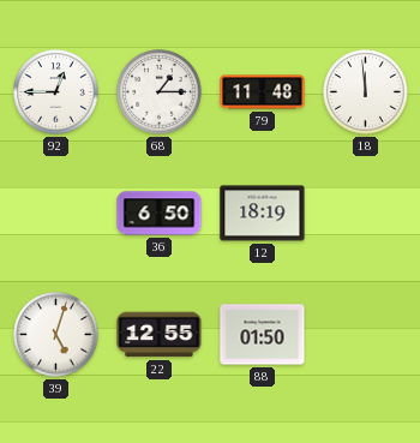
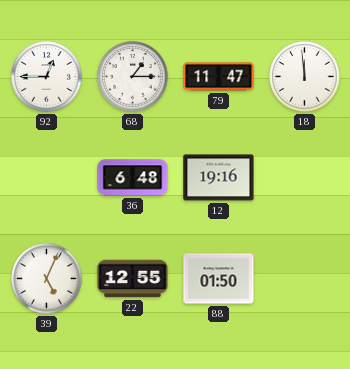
79: 11:48 -> 11:47 (219, 77)
36: 6:50 -> 6:48 (133, 178)
12: 18:19 -> 19:16 (219, 178)
39: 5:03 -> 5:04 (47, 279)
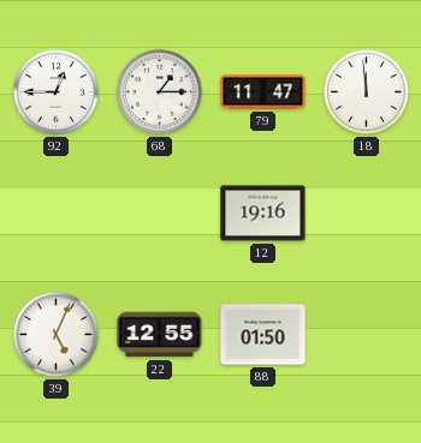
36: 6:48 -> none (133, 178)
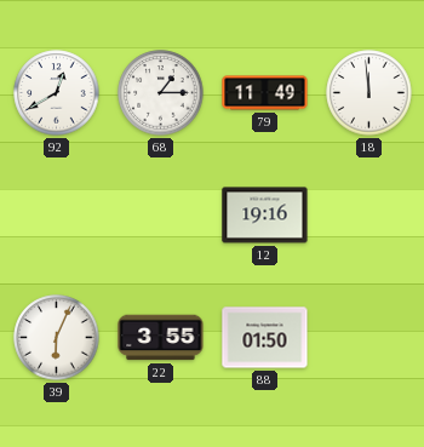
92: 12:45 -> 12:40 (57, 93)
79: 11:47 -> 11:49 (265, 93)
39: 5:04 -> 6:04 (57, 338)
22: 12:55 -> 3:55 (161, 338)
